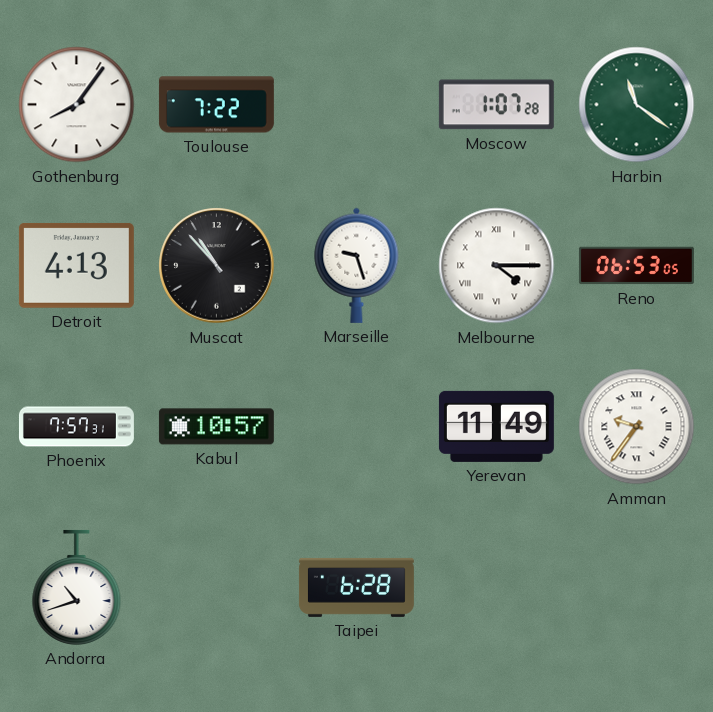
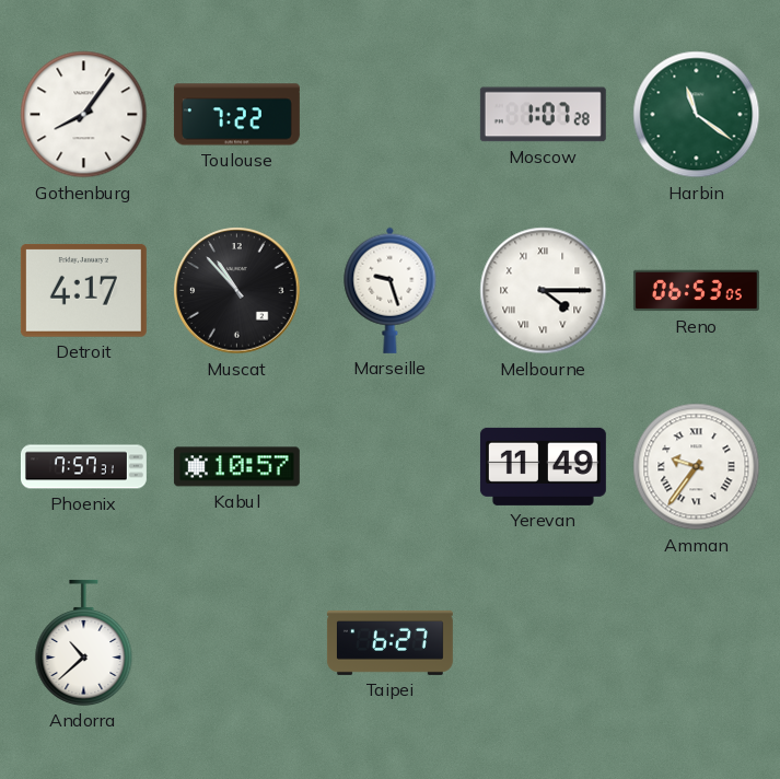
Detroit: 4:13 -> 4:17 (83, 290)
Andorra: 10:42 -> 10:38 (84, 642)
Taipei: 6:28 -> 6:27 (389, 642)
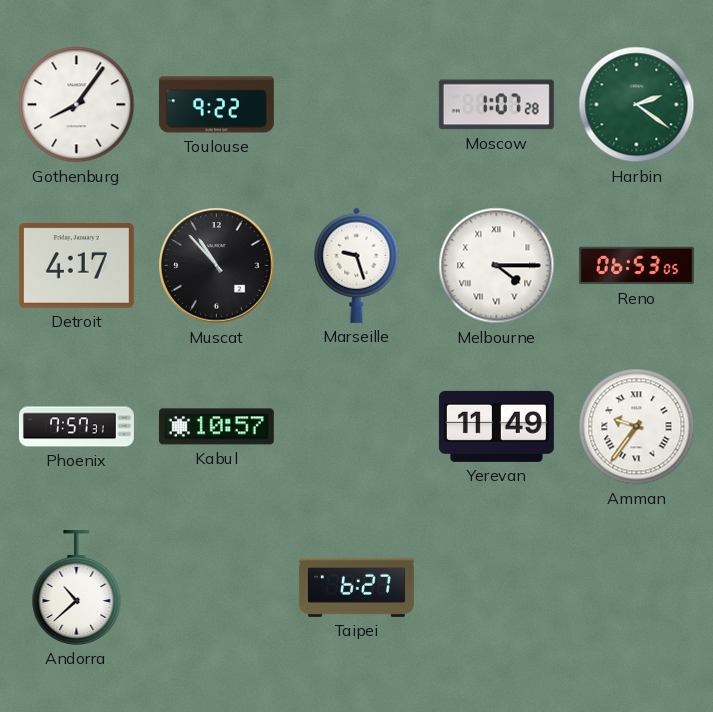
Toulouse: 7:22 -> 9:22 (216, 105)
Harbin: 11:21 -> 2:21 (637, 105)
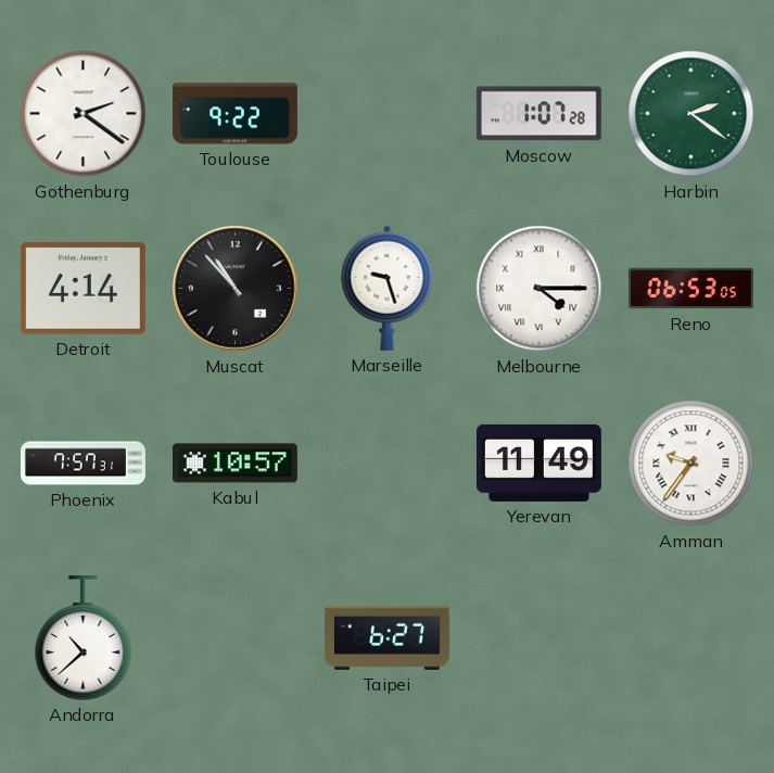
Gothenburg: 8:06 -> 2:21 (84, 114)
Detroit: 4:17 -> 4:14 (83, 288)
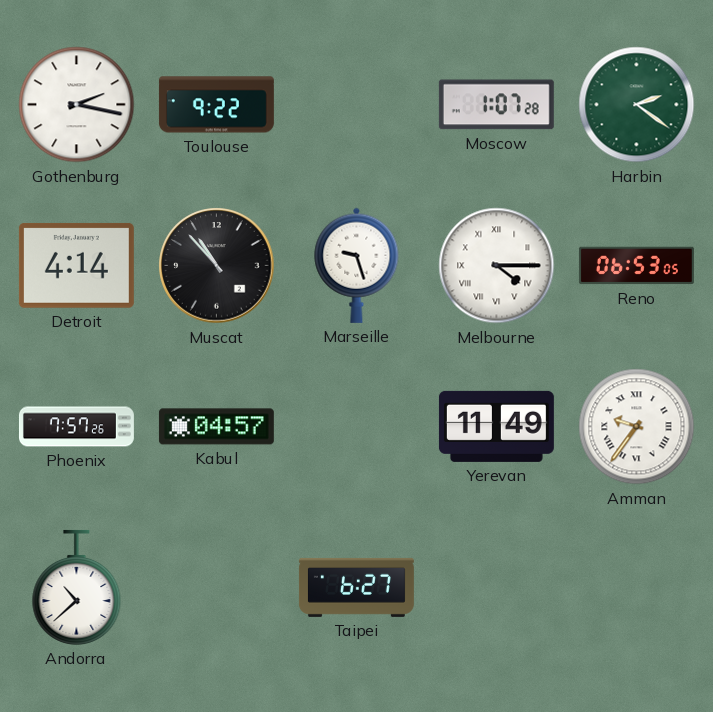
Gothenburg: 2:21 -> 2:17 (77, 105)
Phoenix: 7:57:31 -> 7:57:26 (76, 427)
Kabul: 10:57 -> 04:57 (216, 427)
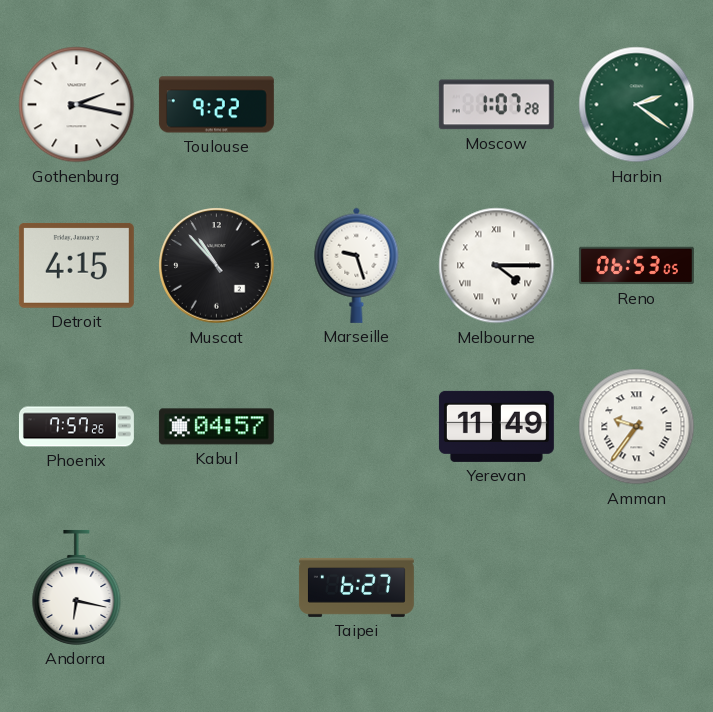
Detroit: 4:14 -> 4:15 (76, 265)
Andorra: 10:38 -> 6:17 (77, 587)
